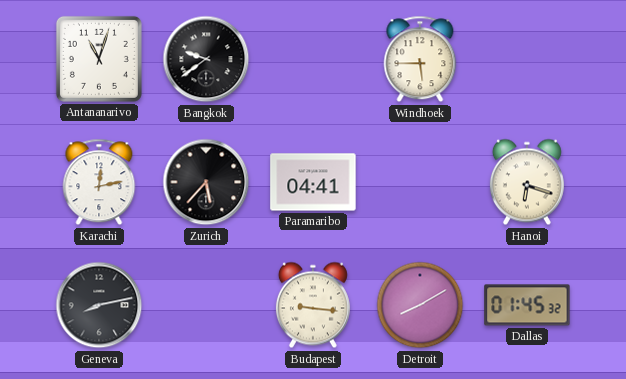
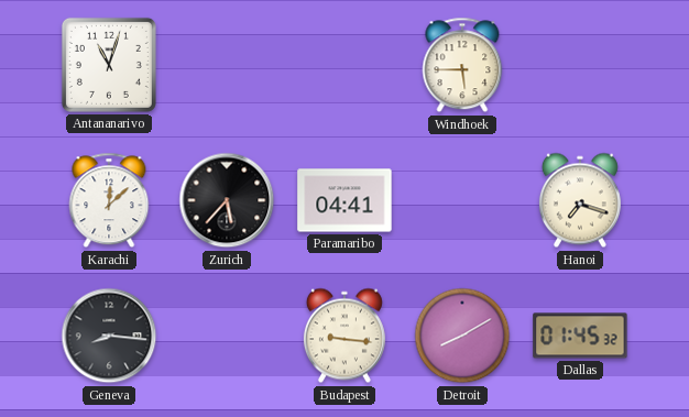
Bangkok: 9:39 -> none (206, 59)
Karachi: 12:13 -> 12:08 (109, 200)
Hanoi: 6:18 -> 7:18 (580, 200)
Geneva: 8:13 -> 8:16 (109, 336)
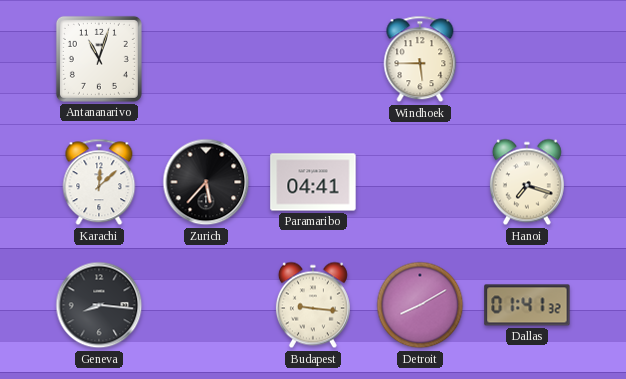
Dallas: 01:45 -> 01:41 (527, 305)
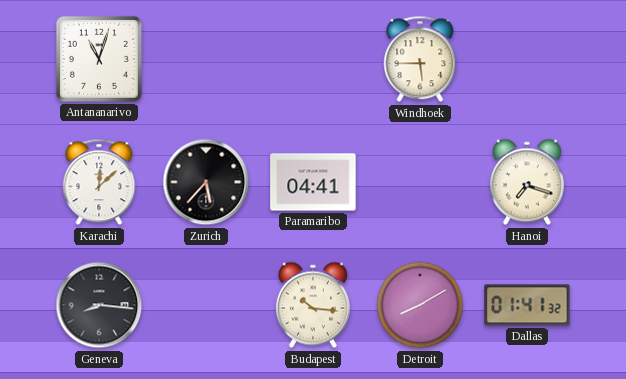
Budapest: 9:16 -> 10:16 (313, 305)
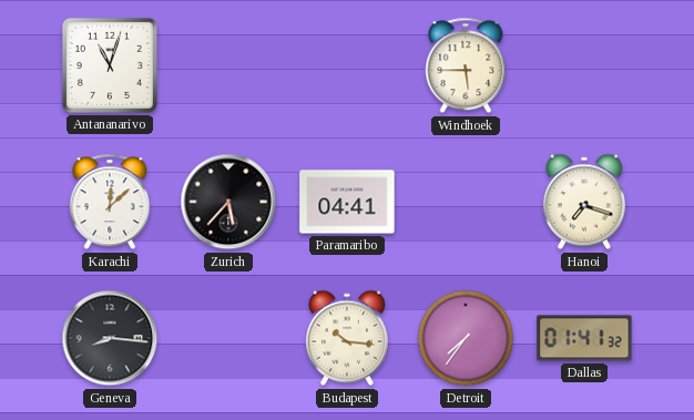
Detroit: 8:10 -> 7:36 (466, 338)
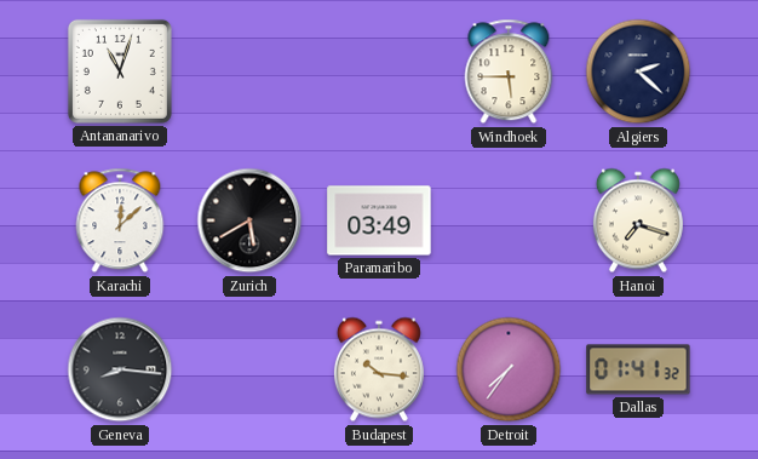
Algiers: none -> 2:22 (638, 71)
Zurich: 5:37 -> 5:40 (249, 220)
Paramaribo: 04:41 -> 03:49 (379, 220)
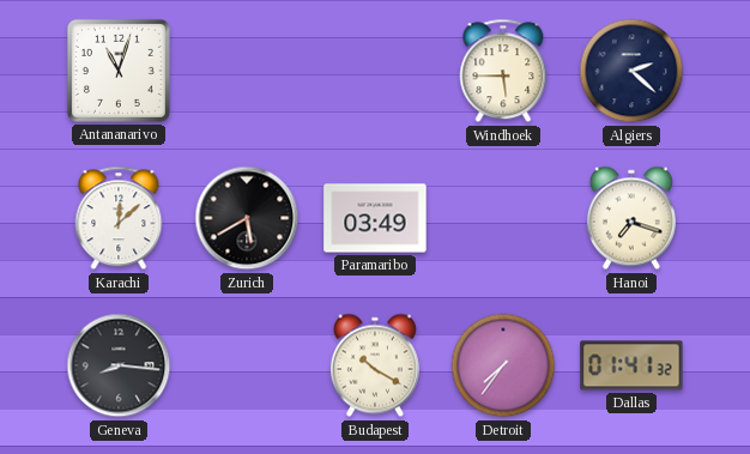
Budapest: 10:16 -> 10:20 (375, 365)
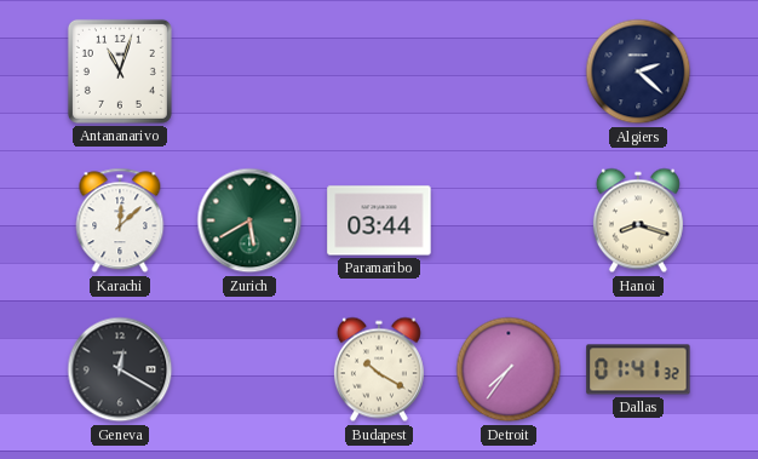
Windhoek: 5:45 -> none (503, 71)
Zurich dial: black -> green (249, 220)
Paramaribo: 03:49 -> 03:44 (379, 220)
Hanoi: 7:18 -> 8:18 (638, 220)
Geneva: 8:16 -> 12:20 (120, 369)
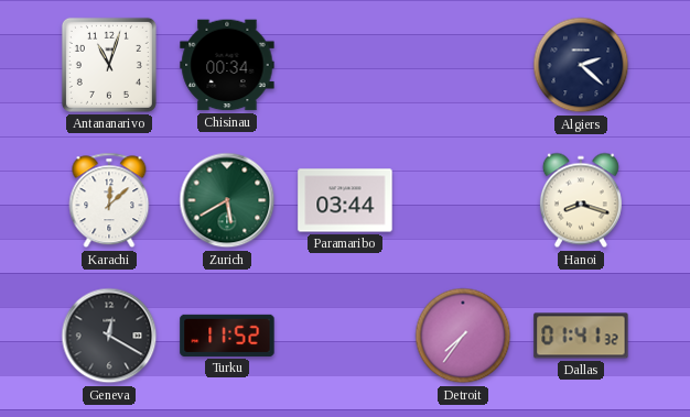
Chisinau: none -> 00:34 (227, 65)
Turku: none -> 11:52 (227, 336)
Budapest: 10:20 -> none (379, 369)
